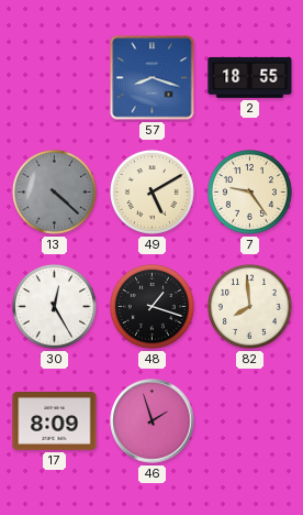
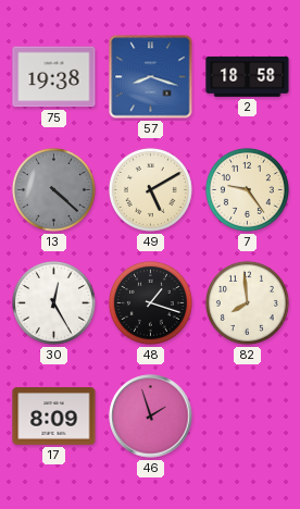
75: none -> 19:38 (54, 77)
2: 18:55 -> 18:58 (248, 76)
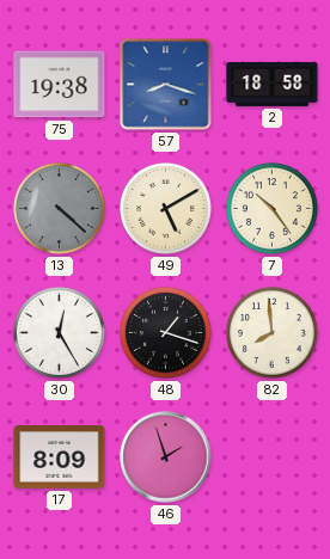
7: 9:24 -> 10:24 (271, 208)
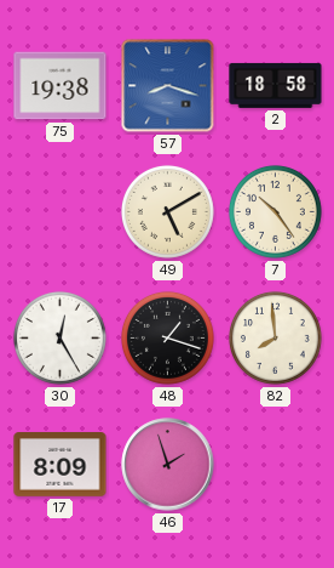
13: 4:22 -> none (59, 208)
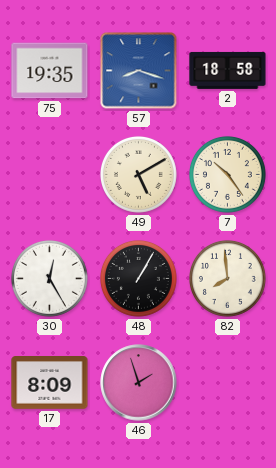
75: 19:38 -> 19:35 (50, 71)
48: 1:18 -> 1:05 (138, 278)
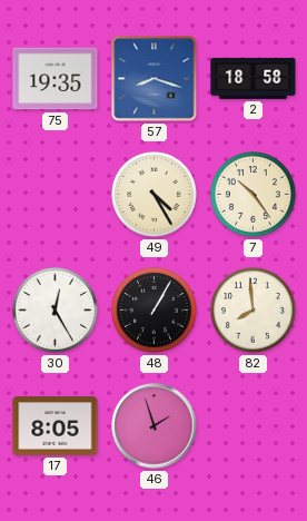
49: 5:10 -> 4:25 (153, 194)
17: 8:09 -> 8:05 (56, 426)
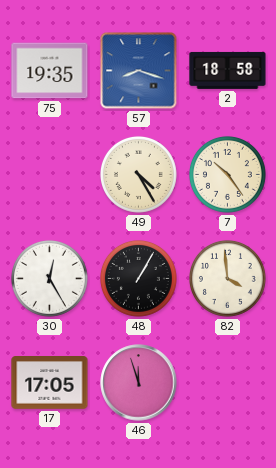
82: 7:59 -> 3:59 (227, 278)
17: 8:05 -> 17:05 (50, 383)
46: 1:57 -> 11:57 (139, 383)
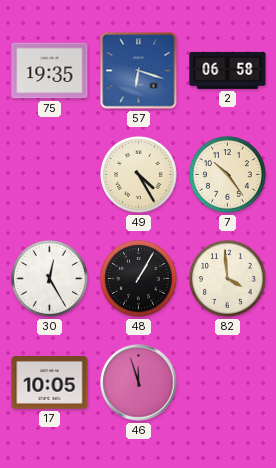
57: 8:18 -> 6:18 (139, 71)
2: 18:58 -> 06:58 (228, 70)
17: 17:05 -> 10:05 (50, 383)
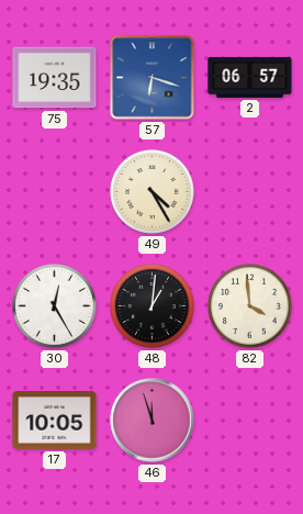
2: 06:58 -> 06:57 (250, 77)
7: 10:24 -> none (227, 174)
48: 1:05 -> 1:01 (151, 305)
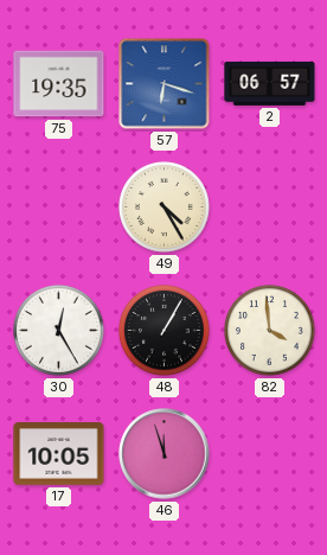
48: 1:01 -> 1:05 (163, 330)
